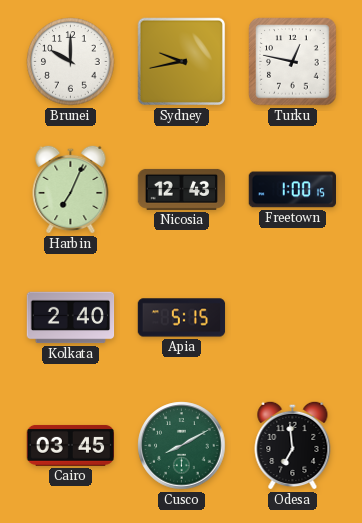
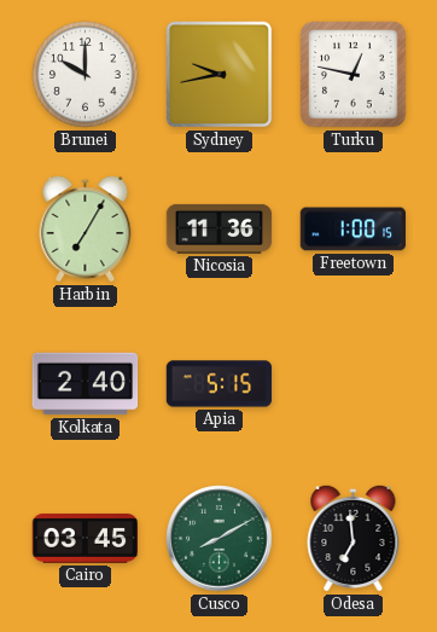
Harbin: 7:04 -> 7:05 (86, 228)
Nicosia: 12:43 -> 11:36 (220, 228)
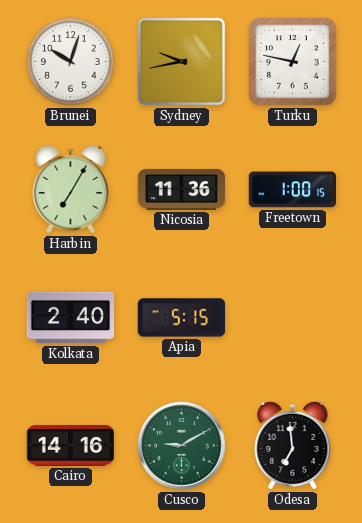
Brunei: 10:00 -> 10:03 (71, 62)
Cairo: 03:45 -> 14:16 (71, 445)
Cusco: 8:10 -> 9:10 (182, 446)
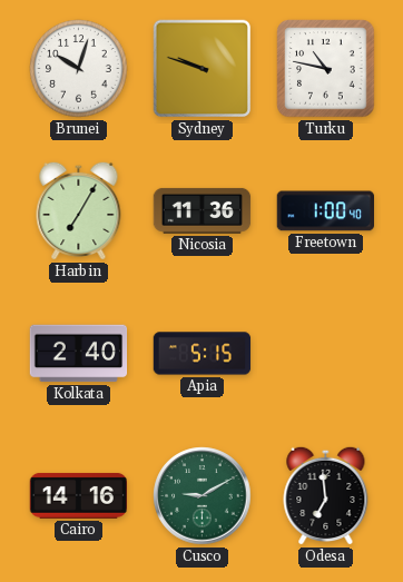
Sydney: 9:43 -> 9:48 (203, 69)
Turku: 12:47 -> 10:47 (326, 69)
Freetown: 1:00:15 -> 1:00:40 (325, 211)
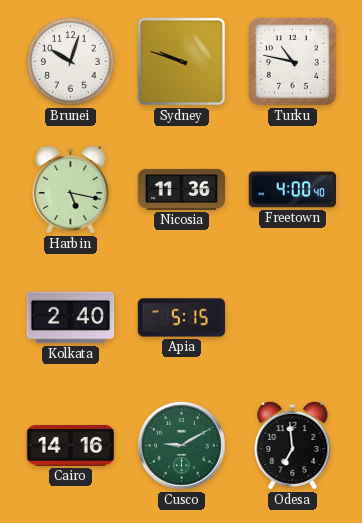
Harbin: 7:05 -> 5:17 (71, 189)
Freetown: 1:00 -> 4:00 (292, 190)
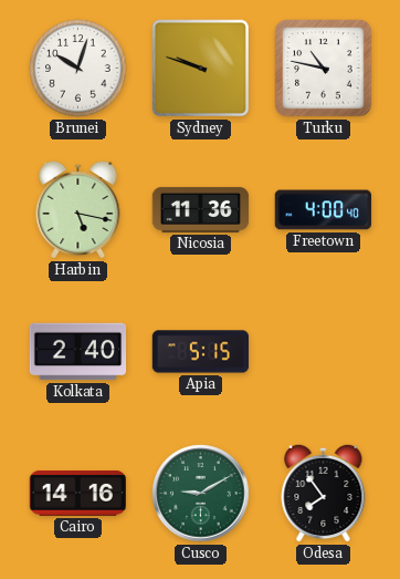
Odesa: 6:59 -> 7:54 (324, 493)
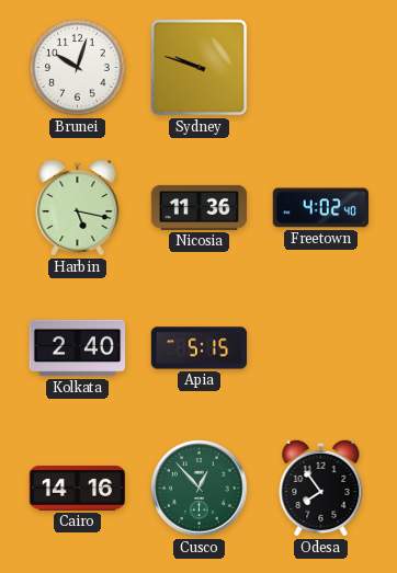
Turku: 10:47 -> none (324, 69)
Freetown: 4:00 -> 4:02 (320, 208)
Cusco: 9:10 -> 12:53 (200, 489)
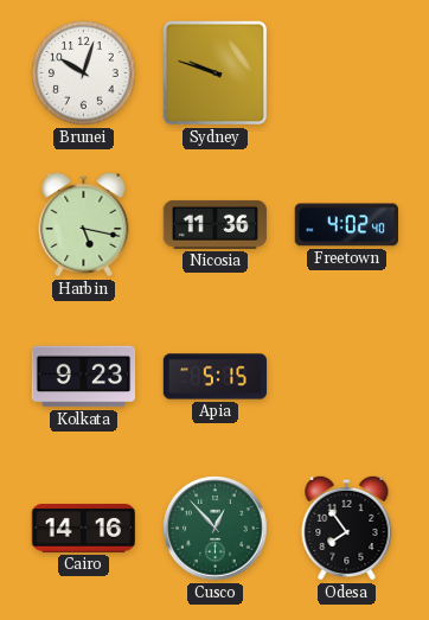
Kolkata: 2:40 -> 9:23 (84, 377)
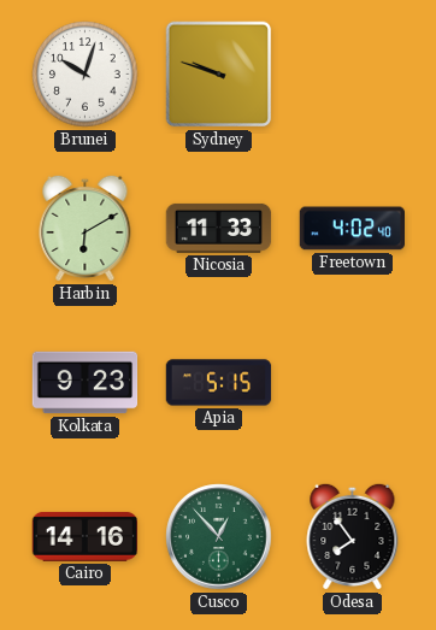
Harbin: 5:17 -> 6:10 (86, 228)
Nicosia: 11:36 -> 11:33 (219, 228)
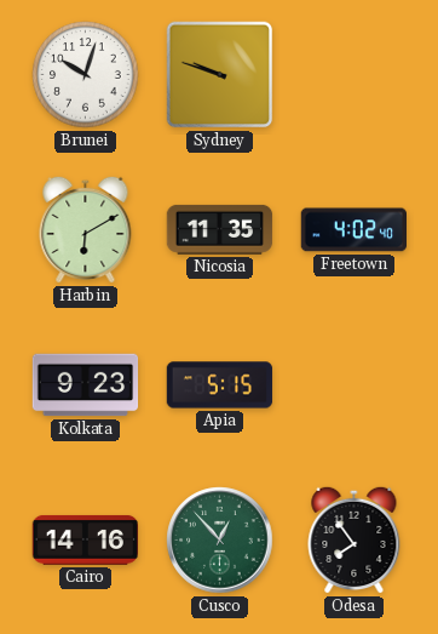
Nicosia: 11:33 -> 11:35 (220, 229)
